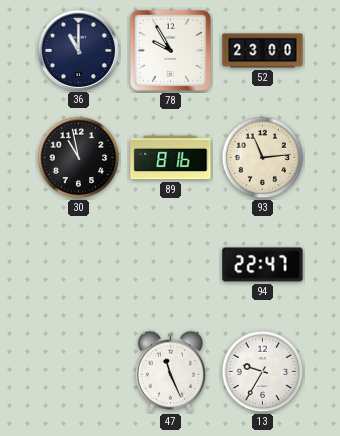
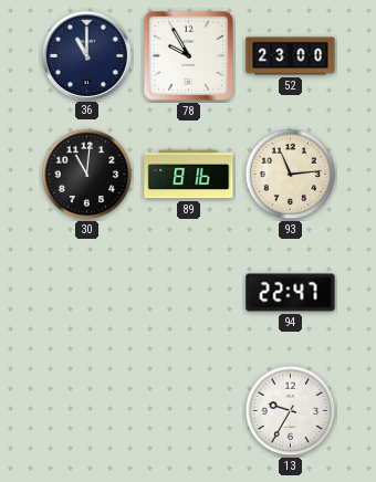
30: 10:58 -> 11:01 (87, 175)
47: 11:26 -> none (170, 371)
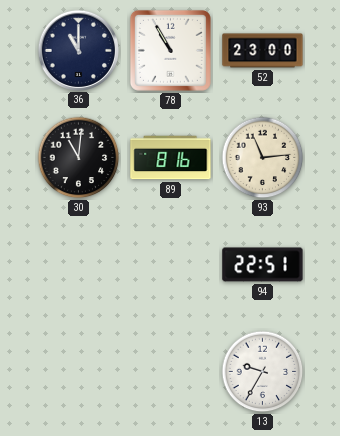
78: 9:55 -> 10:55 (170, 50)
94: 22:47 -> 22:51 (263, 265)
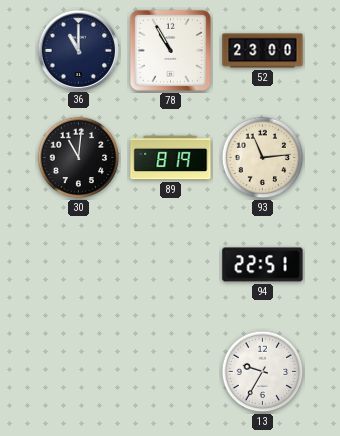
89: 8:16 -> 8:19 (171, 158)
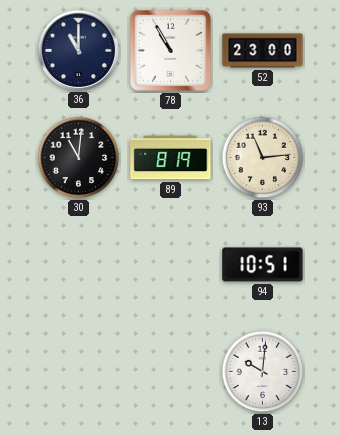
94: 22:51 -> 10:51 (263, 265)
13: 9:35 -> 10:01 (263, 372)
